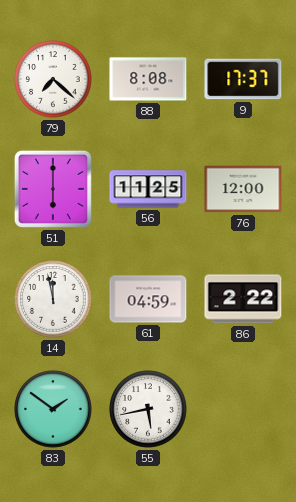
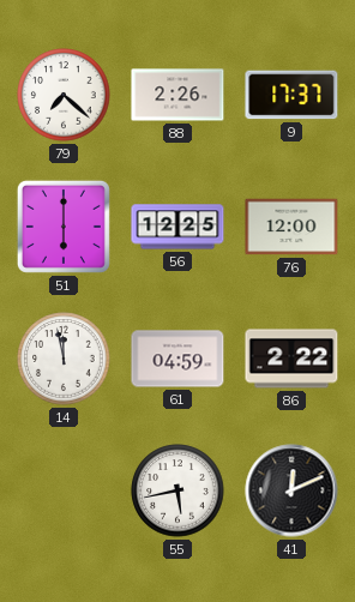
88: 8:08 -> 2:26 (177, 95)
56: 11:25 -> 12:25 (177, 227)
83: 1:51 -> none (53, 409)
41: none -> 12:11 (291, 490)
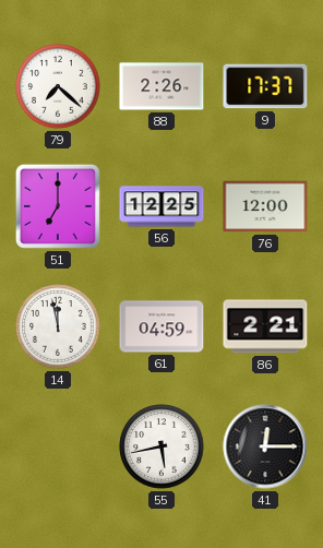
51: 6:00 -> 7:00 (58, 206)
86: 2:22 -> 2:21 (265, 326)
41: 12:11 -> 12:15 (265, 446)
